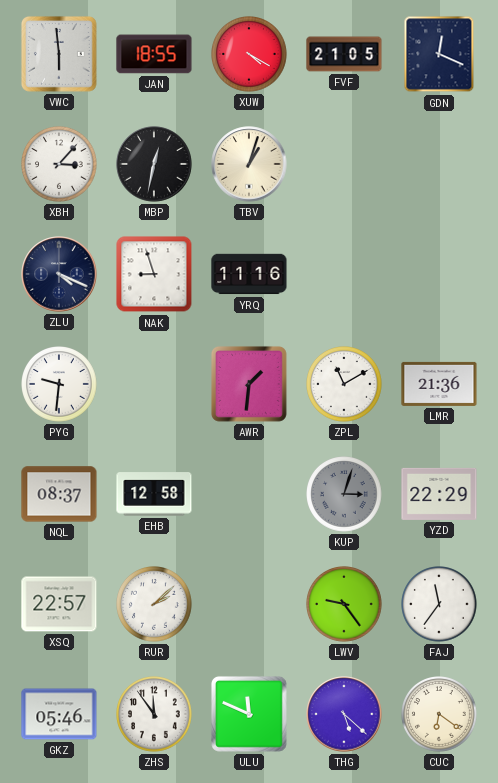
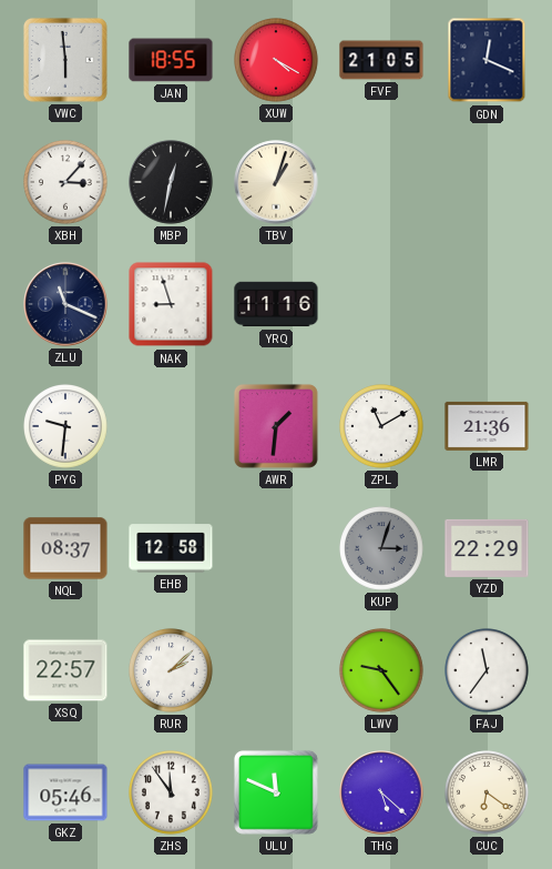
ZLU: 4:19 -> 11:19 (65, 304)
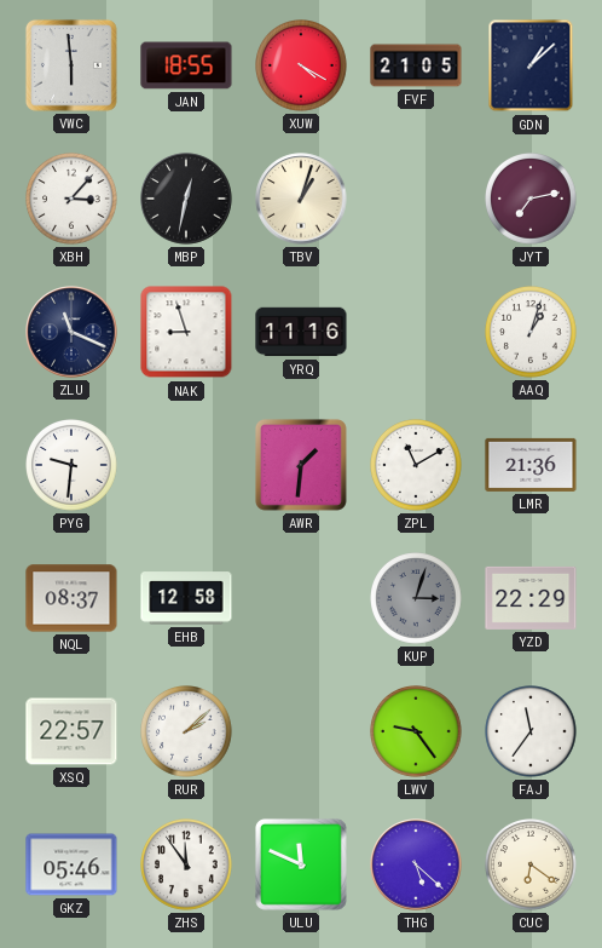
GDN: 12:19 -> 1:08 (531, 65)
JYT: none -> 7:13 (532, 200)
AAQ: none -> 1:03 (532, 333)
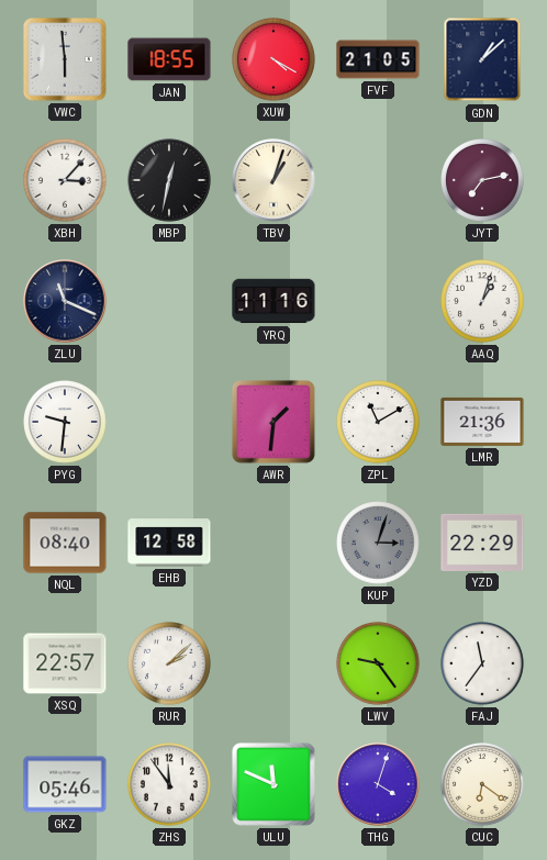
NAK: 8:57 -> none (186, 332)
NQL: 08:37 -> 08:40 (65, 543)
THG: 5:22 -> 4:03 (378, 784)
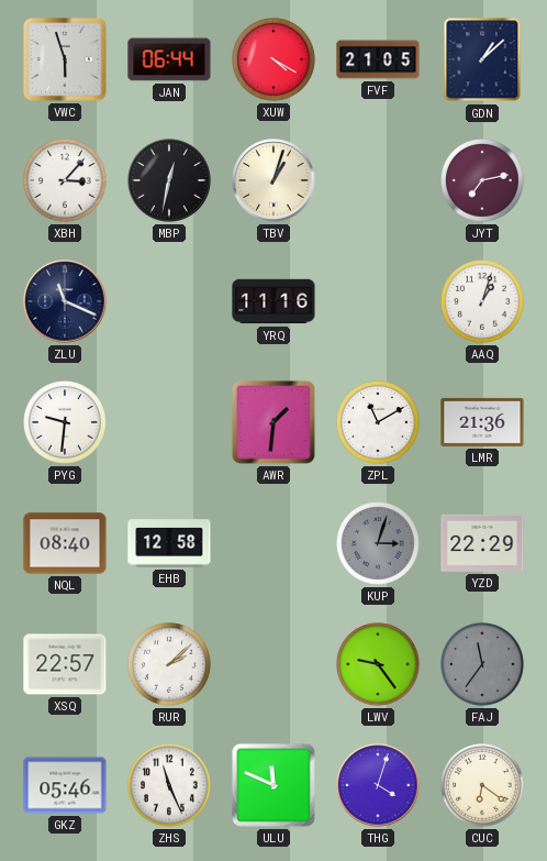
VWC: 5:59 -> 5:57 (65, 59)
JAN: 18:55 -> 06:44 (169, 59)
FAJ dial: white -> grey (483, 665)
ZHS: 11:54 -> 11:26 (170, 786)
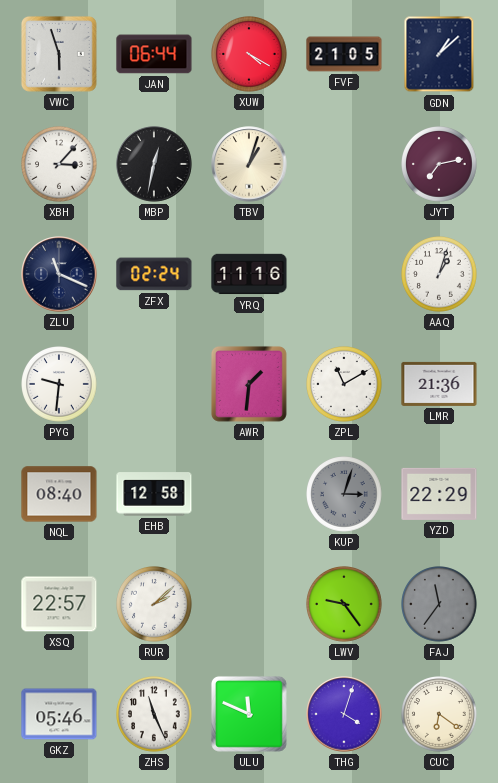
ZFX: none -> 02:24 (154, 274)
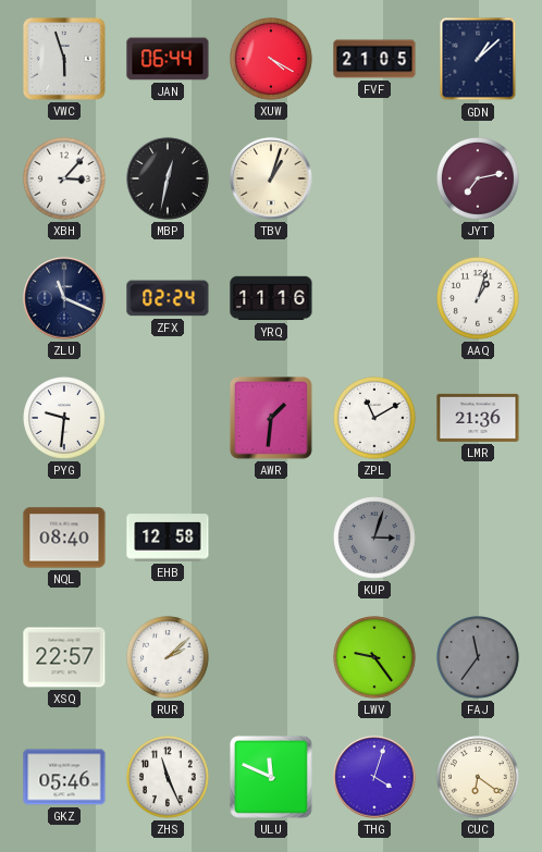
YZD: 22:29 -> none (439, 494)
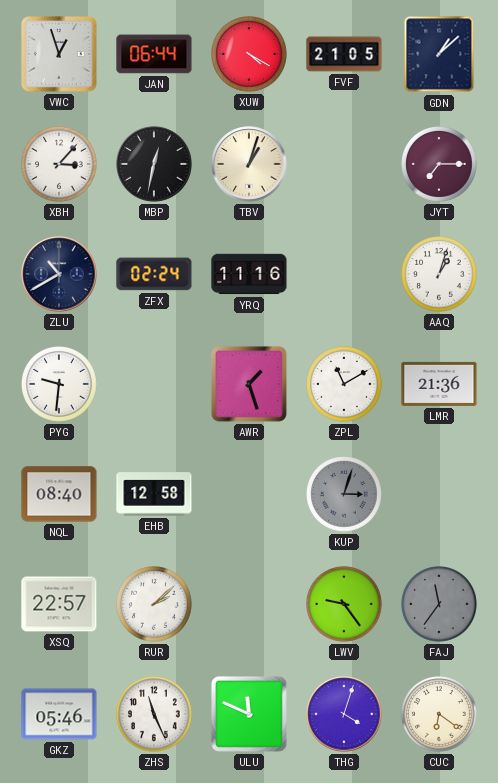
VWC: 5:57 -> 12:57 (59, 54)
JYT: 7:13 -> 7:15 (440, 165)
ZLU: 11:19 -> 10:40 (59, 274)
AWR: 1:31 -> 1:27 (249, 384)
